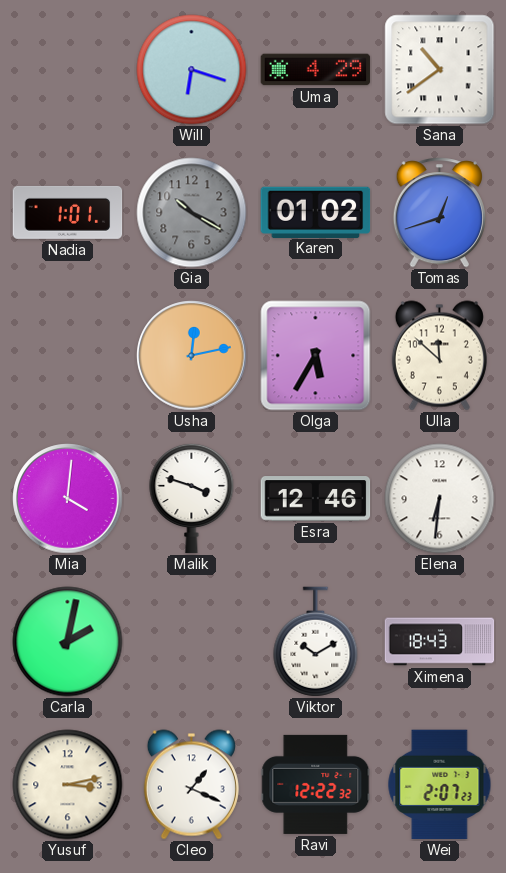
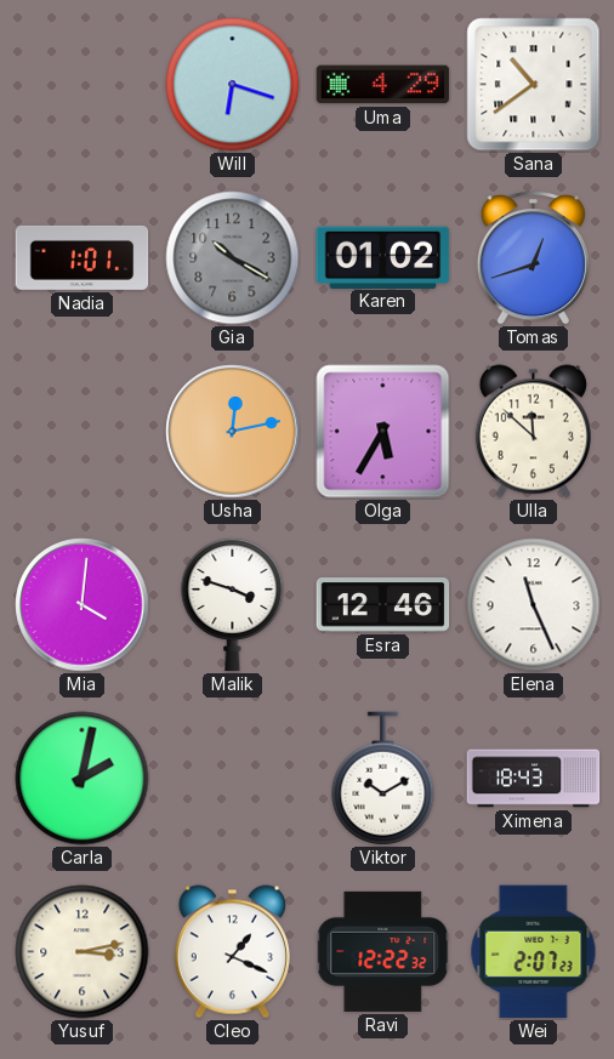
Elena: 6:31 -> 11:26 (534, 605)
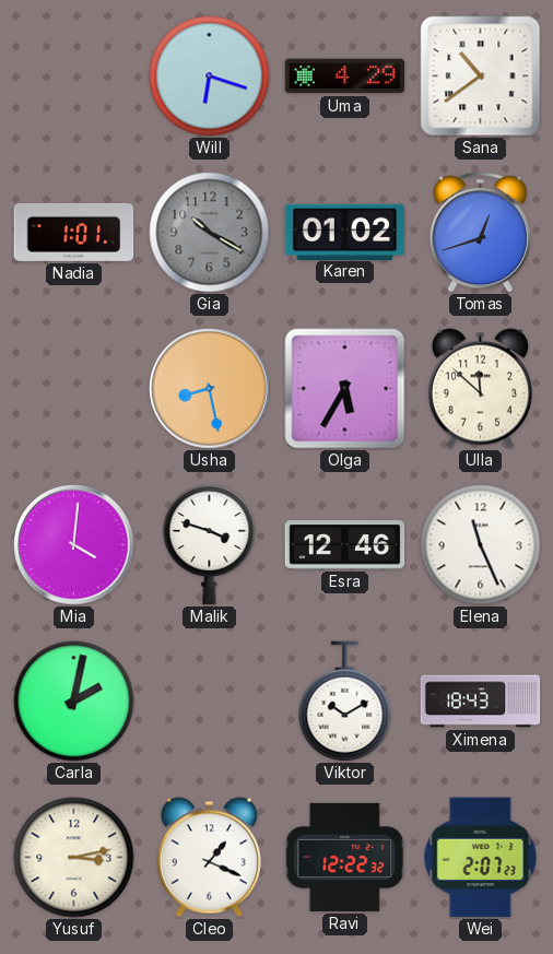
Usha: 12:13 -> 8:28 (210, 389)
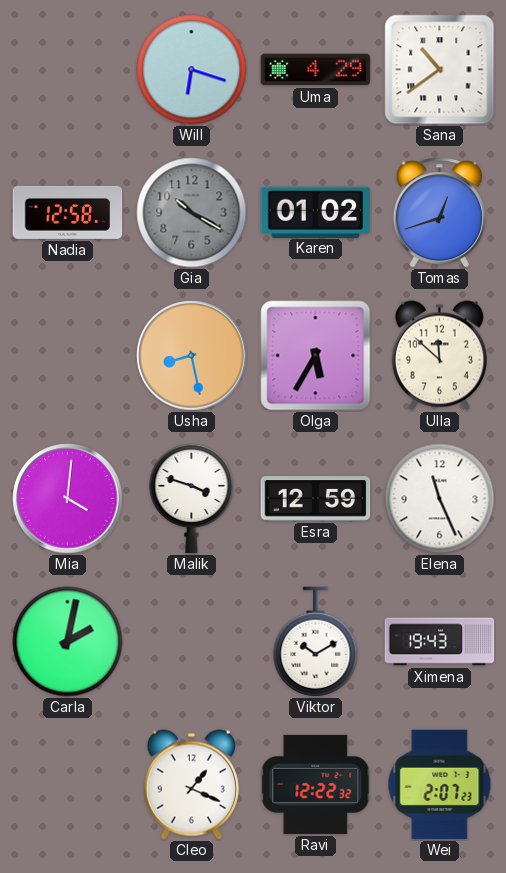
Nadia: 1:01 -> 12:58 (68, 212)
Esra: 12:46 -> 12:59 (316, 499)
Ximena: 18:43 -> 19:43 (440, 642)
Yusuf: 3:13 -> none (74, 858)
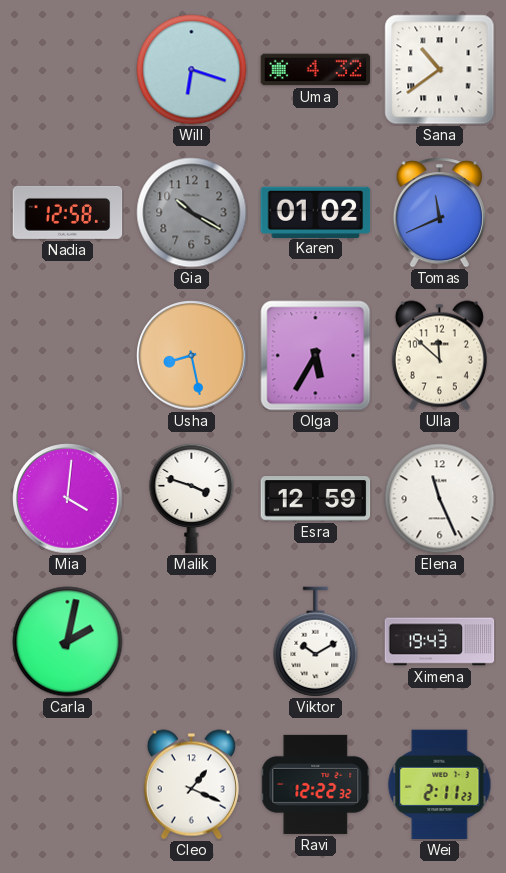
Uma: 4:29 -> 4:32 (316, 70)
Tomas: 12:42 -> 11:41 (439, 213)
Wei: 2:07 -> 2:11 (440, 785)
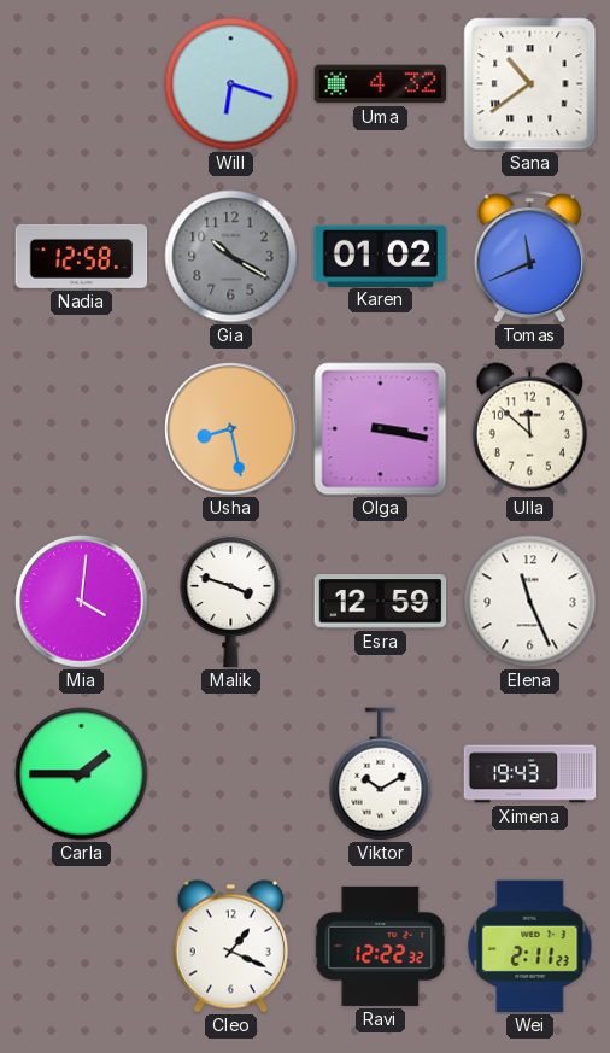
Olga: 5:35 -> 3:17 (381, 429)
Carla: 2:02 -> 1:45 (82, 774)
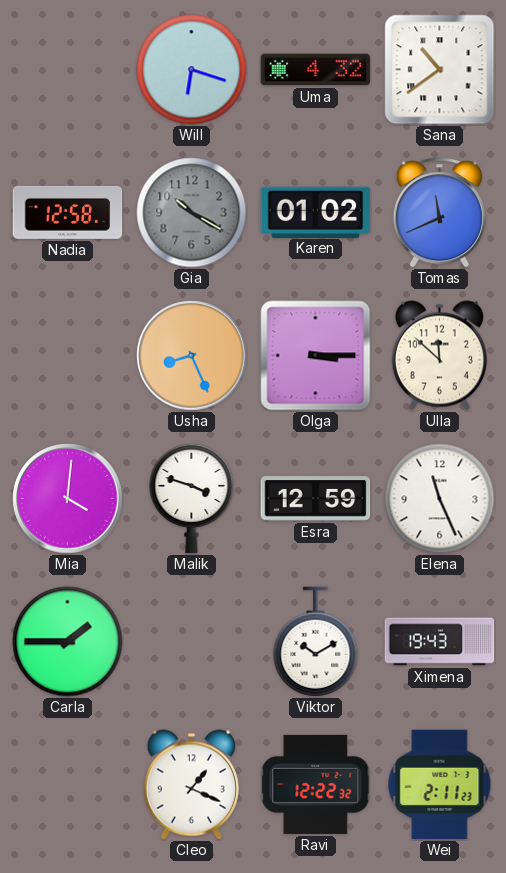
Usha: 8:28 -> 8:26 (192, 356)
Olga: 3:17 -> 3:15 (316, 356)
